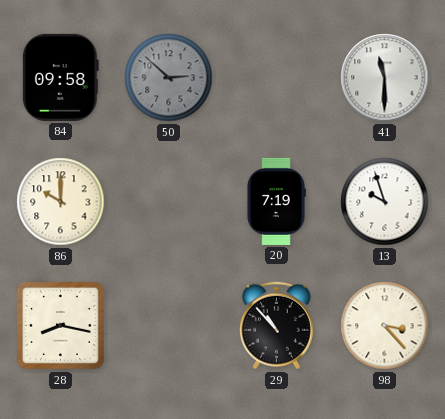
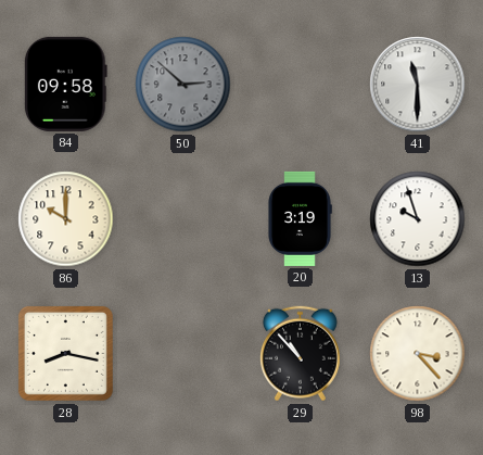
20: 7:19 -> 3:19 (300, 218)
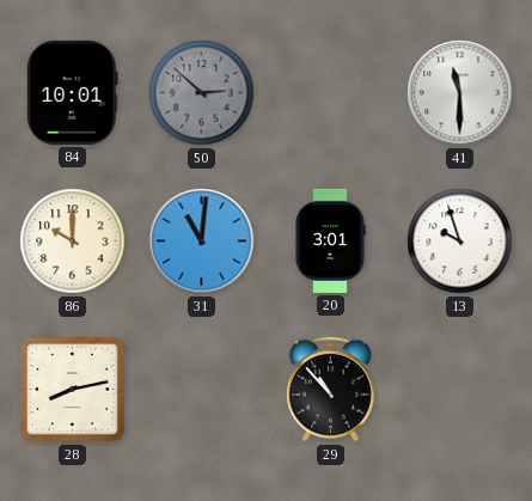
84: 09:58 -> 10:01 (72, 92)
31: none -> 11:01 (202, 242)
20: 3:19 -> 3:01 (330, 240)
28: 8:17 -> 8:13 (72, 389)
98: 3:23 -> none (418, 354)
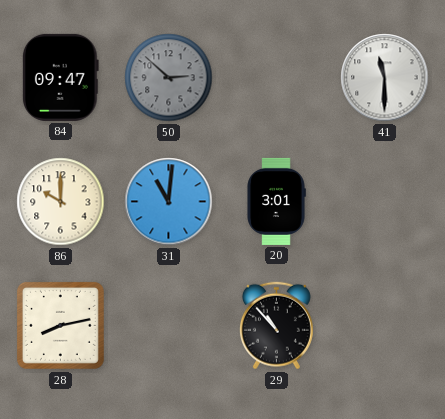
84: 10:01 -> 09:47 (60, 77)
13: 9:57 -> none (460, 242)
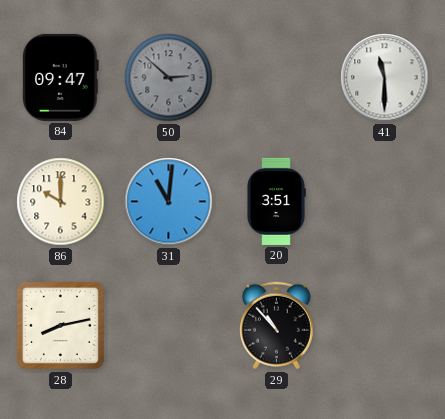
20: 3:01 -> 3:51 (276, 201)
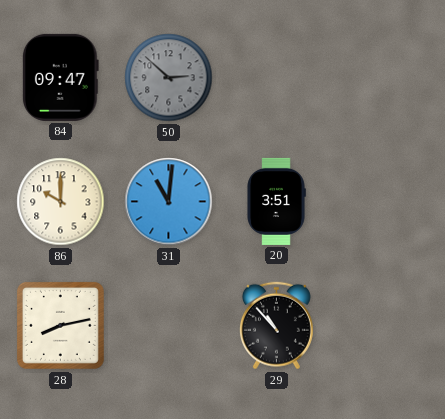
41: 11:30 -> none (385, 78)
